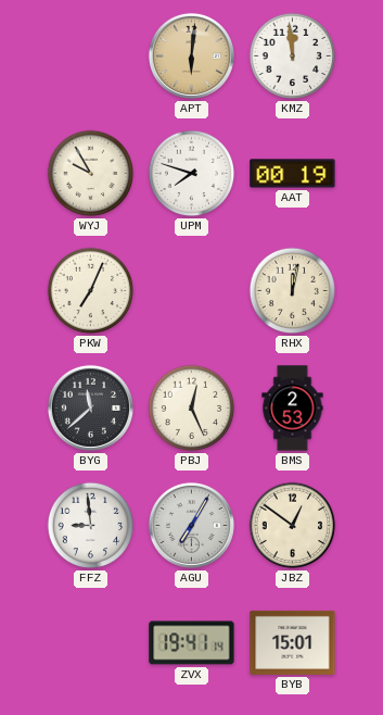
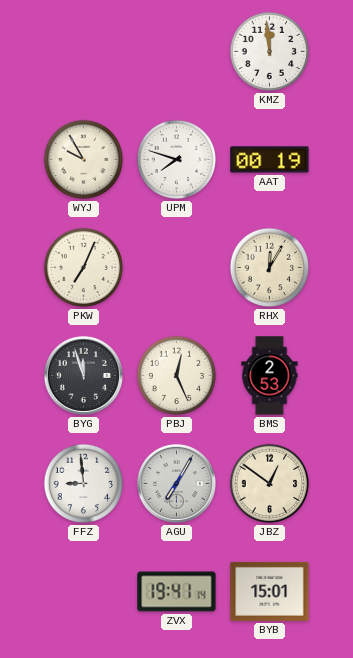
APT: 6:01 -> none (191, 55)
RHX: 12:02 -> 12:05 (270, 268)
BYG: 11:38 -> 11:57 (83, 375)
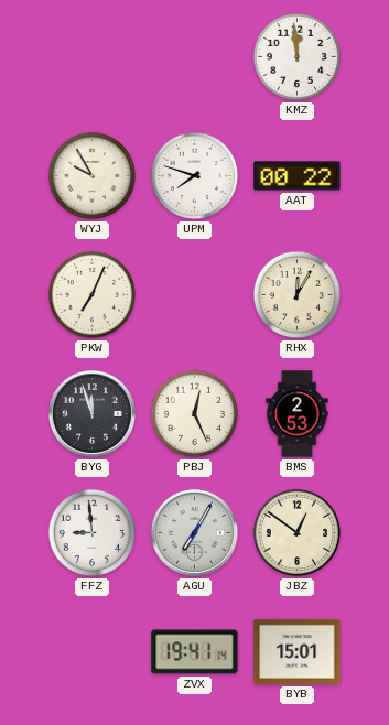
AAT: 00:19 -> 00:22 (298, 176)
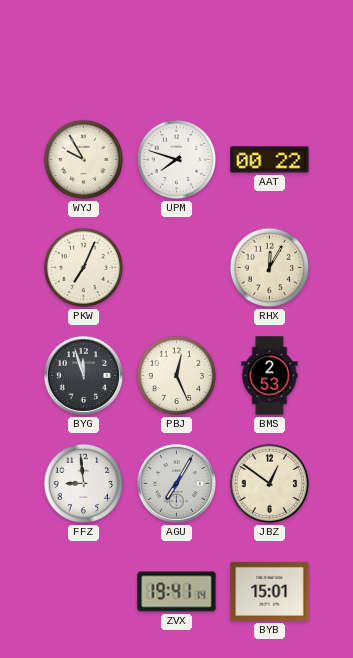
KMZ: 11:59 -> none (298, 57)
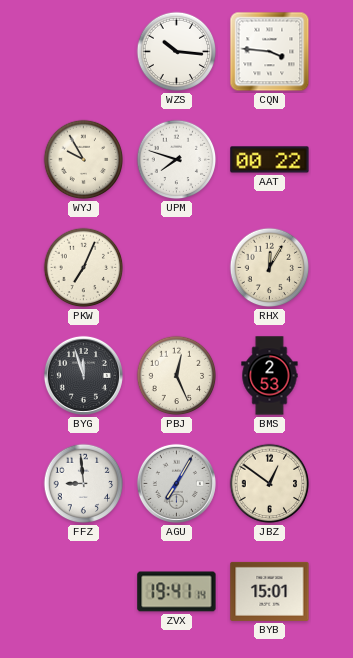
WZS: none -> 10:16 (177, 52)
CQN: none -> 3:46 (270, 52)
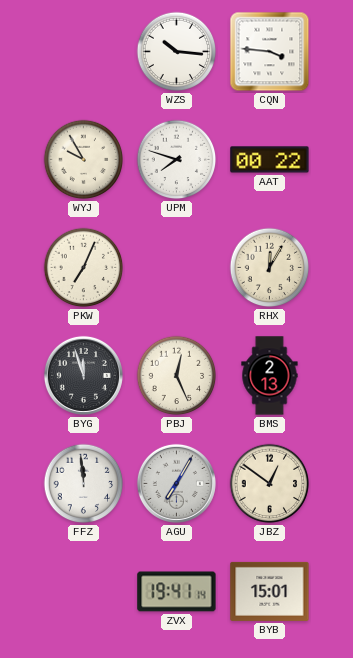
BMS: 2:53 -> 2:13 (270, 376)
FFZ: 8:59 -> 11:59 (84, 484)
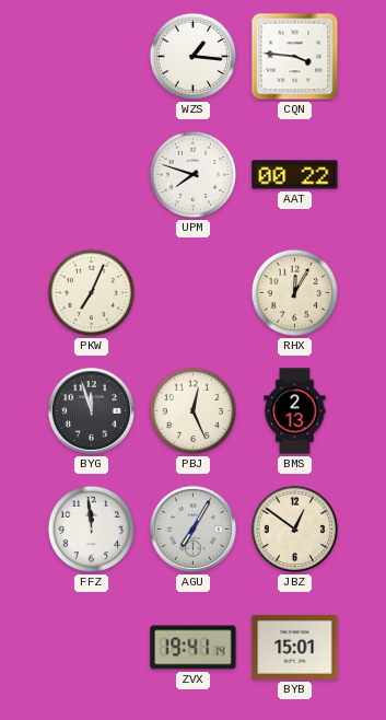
WZS: 10:16 -> 1:16 (194, 57)
WYJ: 9:55 -> none (84, 160)
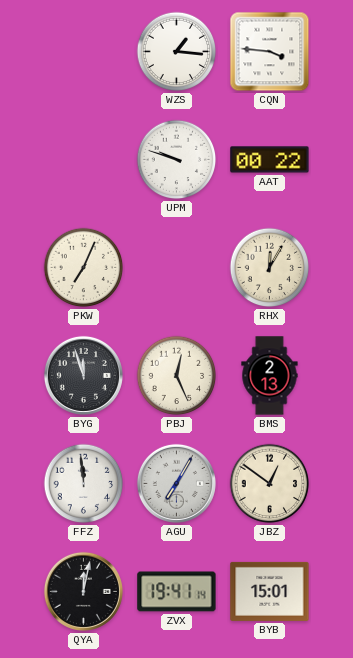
UPM: 7:48 -> 9:48 (177, 160)
QYA: none -> 12:02 (83, 591)
